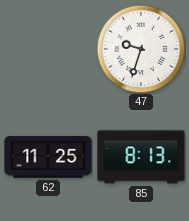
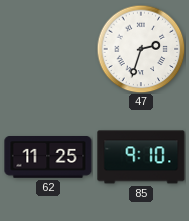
47: 9:33 -> 2:33 (141, 49)
85: 8:13 -> 9:10 (141, 157)
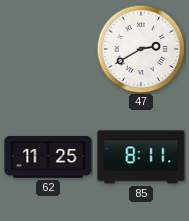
47: 2:33 -> 2:40 (141, 49)
85: 9:10 -> 8:11 (141, 157)
